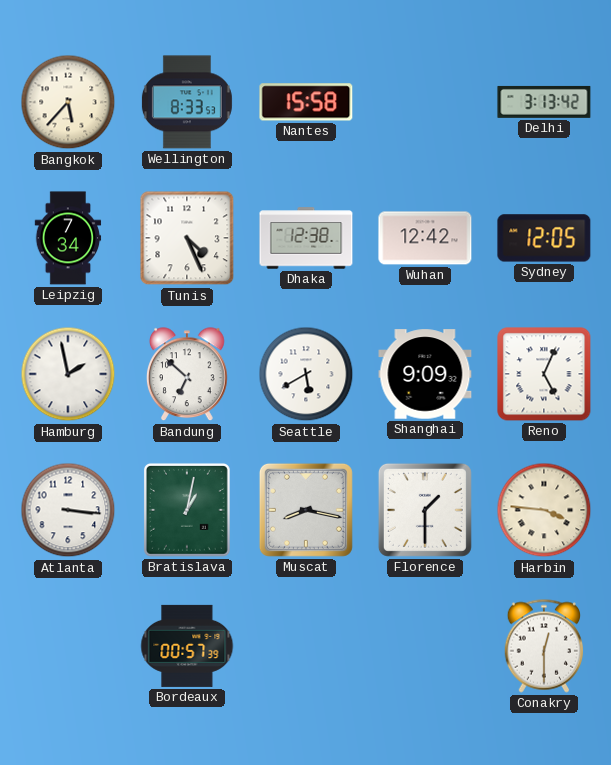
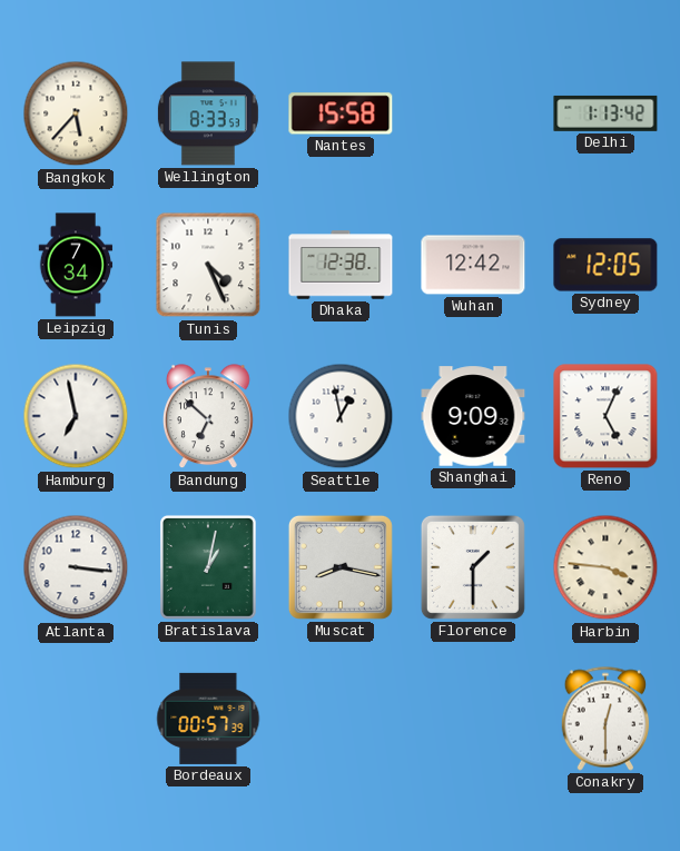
Delhi: 3:13 -> 1:13 (605, 113)
Hamburg: 1:58 -> 6:58 (76, 416)
Seattle: 5:40 -> 12:58 (341, 416)
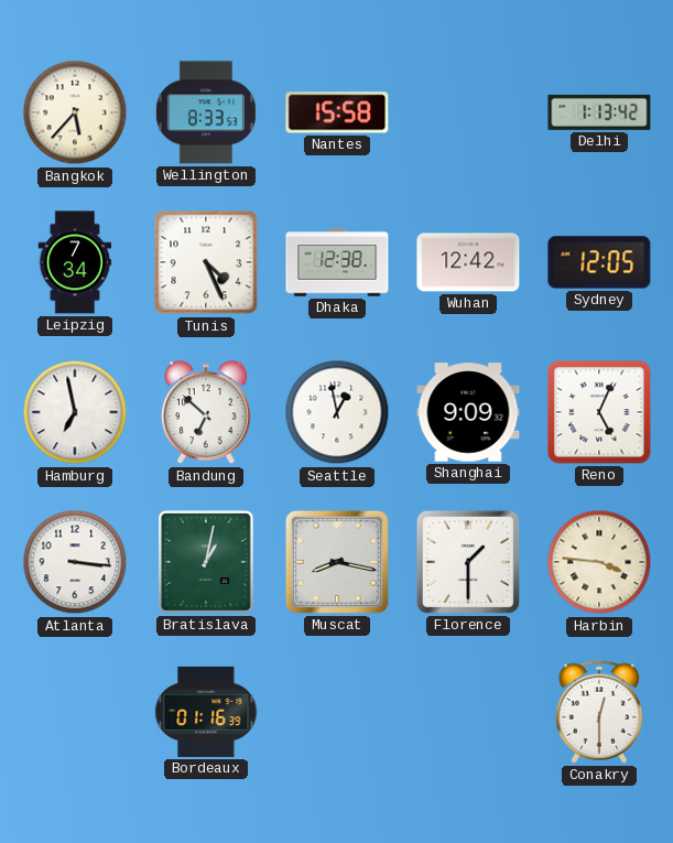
Bordeaux: 00:57 -> 01:16 (206, 712)
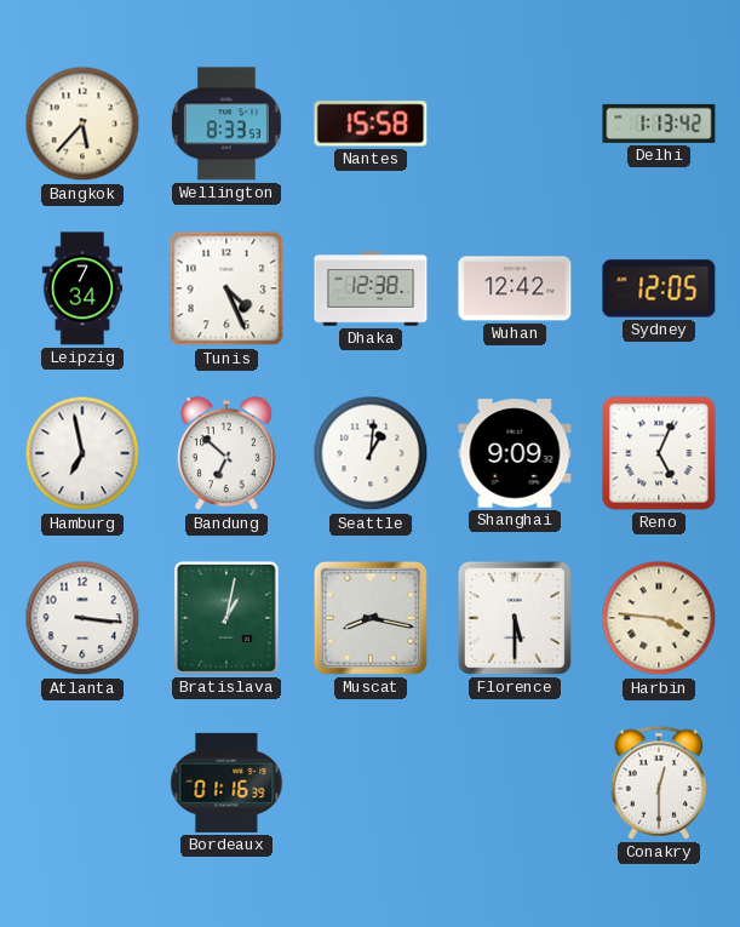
Seattle: 12:58 -> 1:01 (371, 453)
Florence: 1:30 -> 5:30 (515, 618)
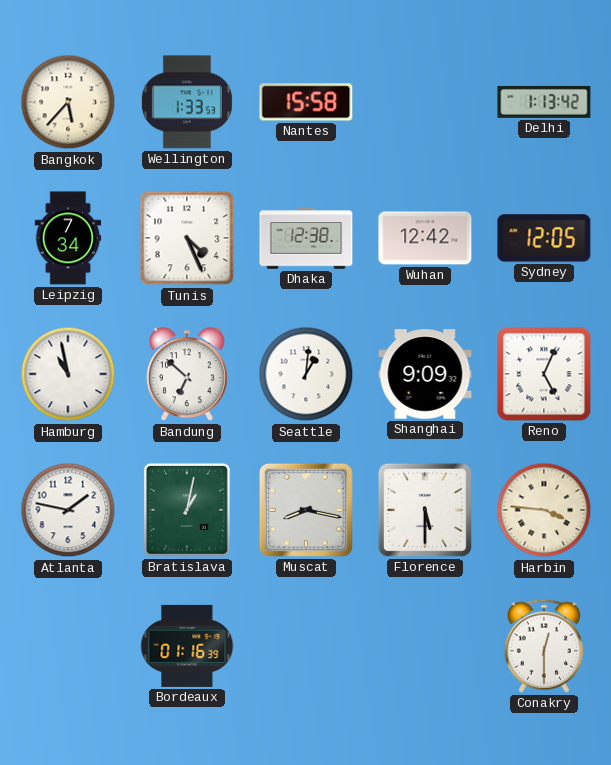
Wellington: 8:33 -> 1:33 (187, 102)
Hamburg: 6:58 -> 10:58 (68, 374)
Atlanta: 3:16 -> 1:47 (68, 510)
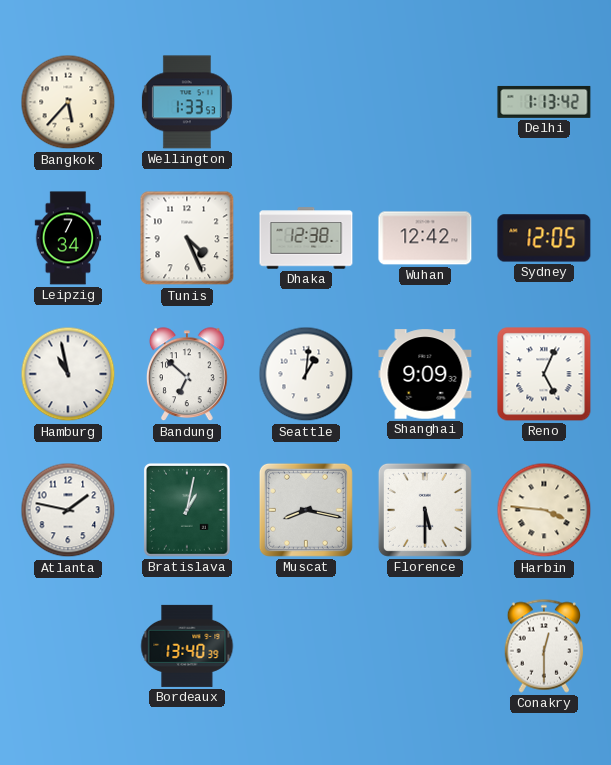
Nantes: 15:58 -> none (306, 102)
Bordeaux: 01:16 -> 13:40 (187, 646)
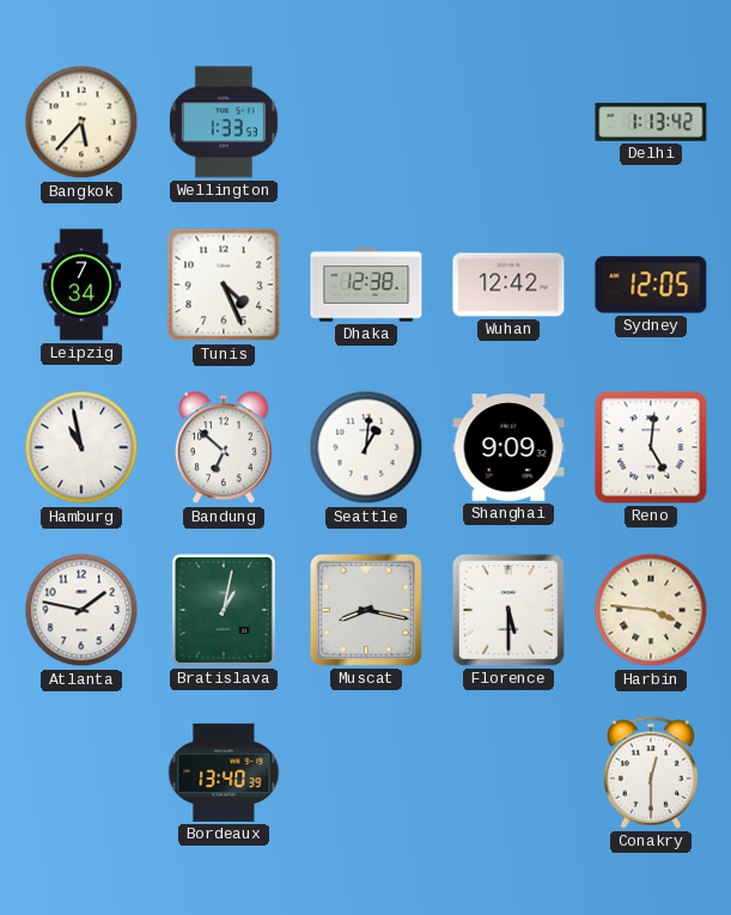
Reno: 5:04 -> 5:01 (651, 447)
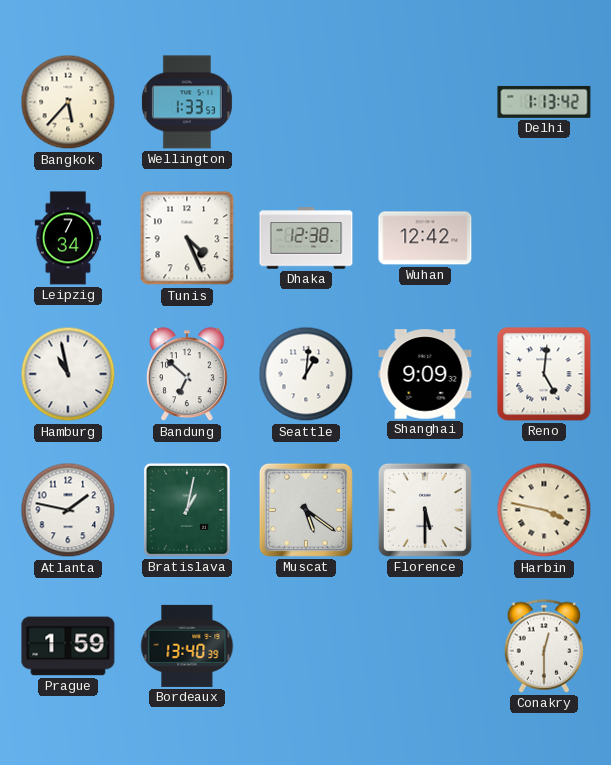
Sydney: 12:05 -> none (651, 285)
Muscat: 8:17 -> 5:21 (306, 510)
Harbin: 3:46 -> 3:47 (544, 510)
Prague: none -> 1:59 (68, 646)
